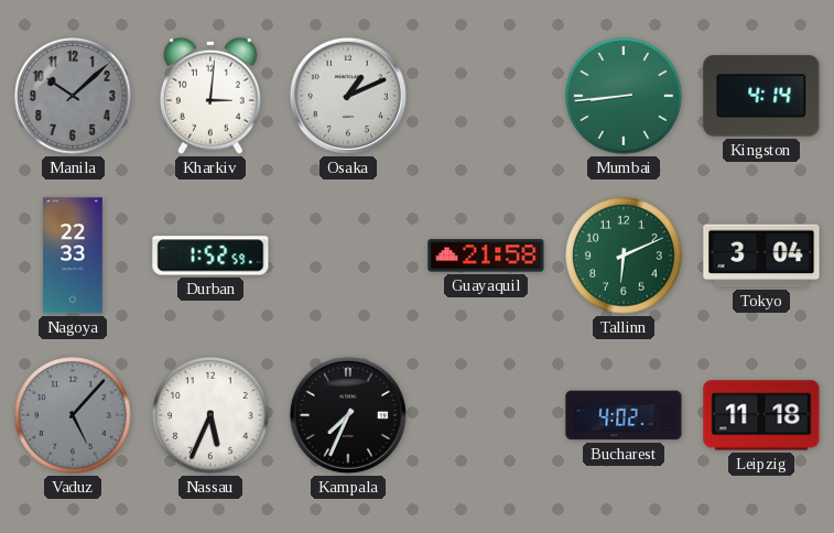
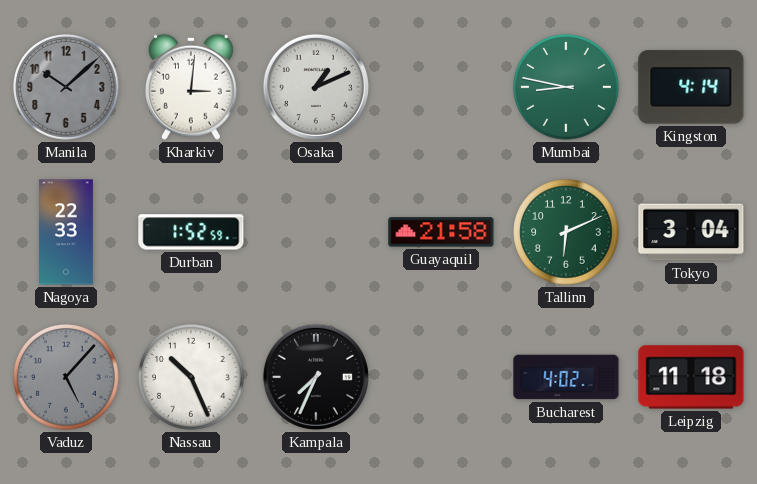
Mumbai: 8:44 -> 8:47 (566, 87)
Nassau: 5:34 -> 10:26 (191, 377)
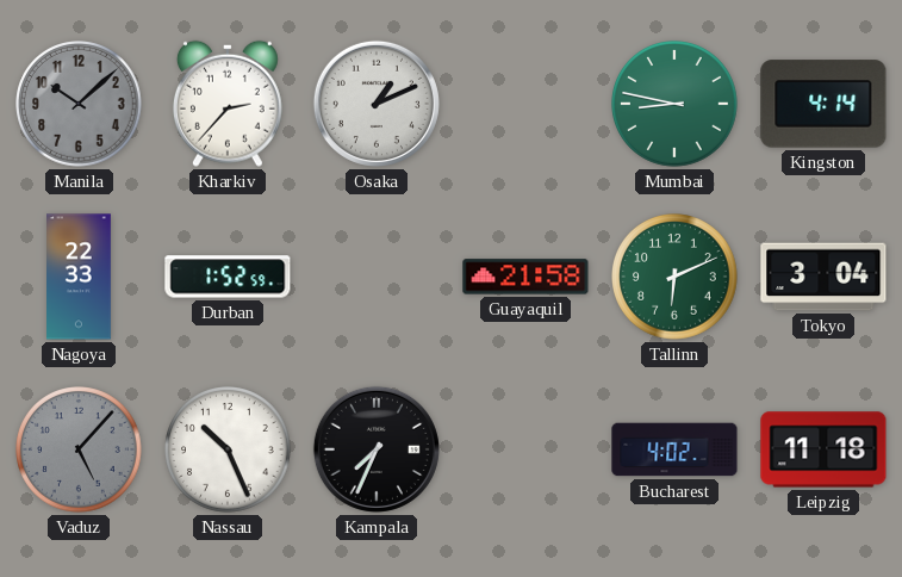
Kharkiv: 3:01 -> 2:37 (228, 104)
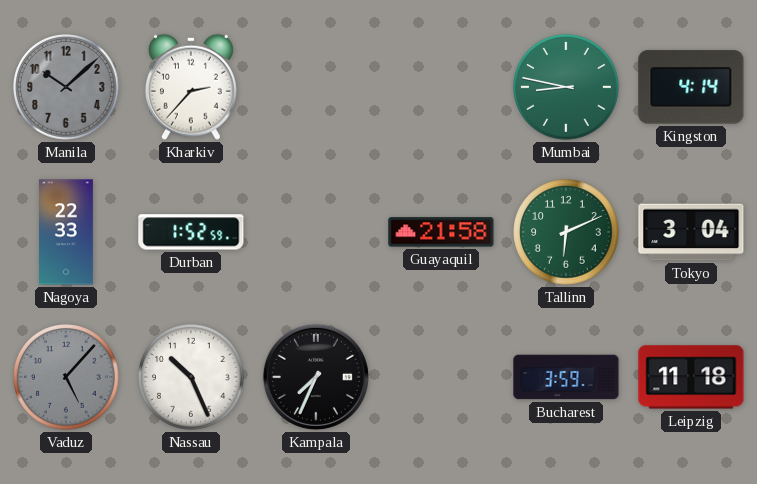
Osaka: 1:11 -> none (377, 104)
Bucharest: 4:02 -> 3:59 (566, 377)
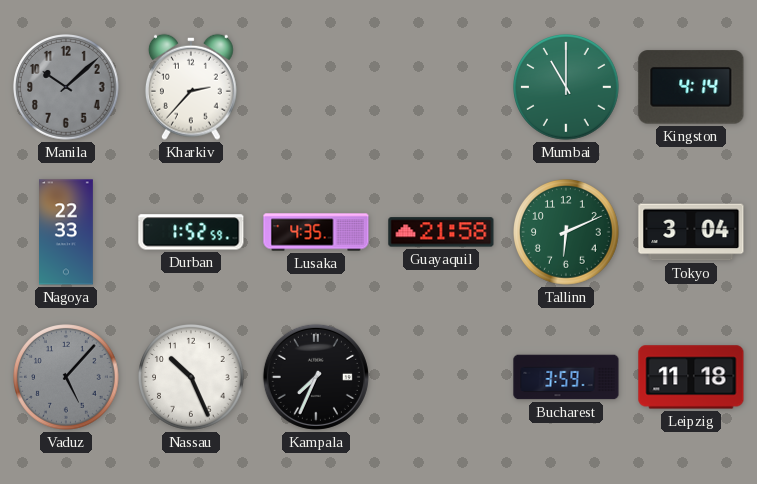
Mumbai: 8:47 -> 11:00 (566, 87)
Lusaka: none -> 4:35 (316, 232)
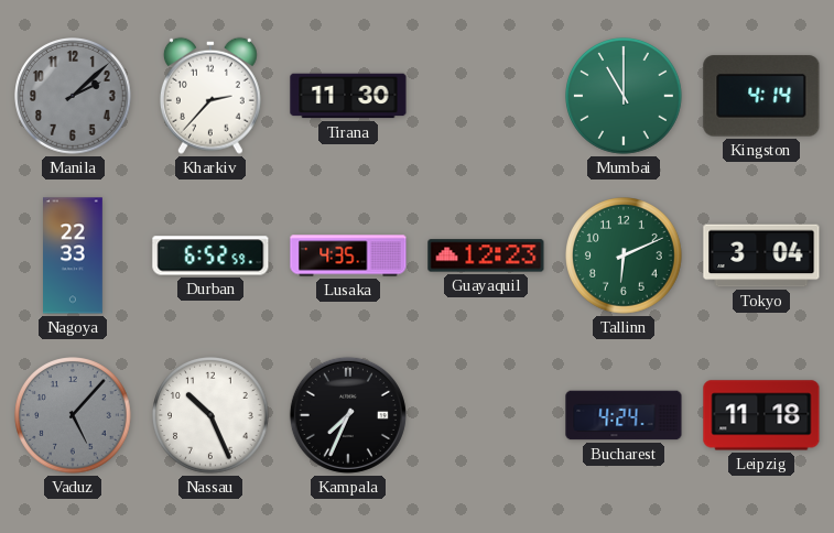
Manila: 10:08 -> 2:08 (73, 96)
Tirana: none -> 11:30 (348, 96)
Durban: 1:52 -> 6:52 (210, 255)
Guayaquil: 21:58 -> 12:23 (486, 255)
Bucharest: 3:59 -> 4:24 (624, 415)
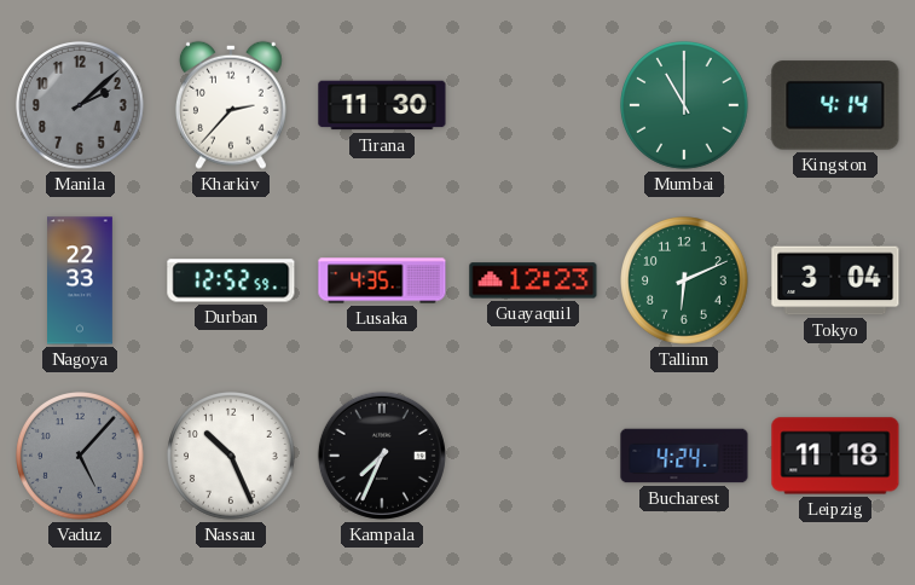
Durban: 6:52 -> 12:52 (231, 280)
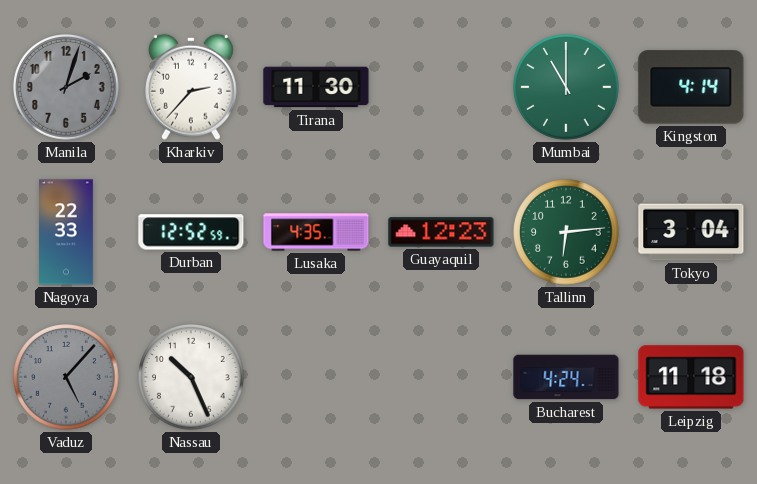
Manila: 2:08 -> 2:03 (66, 87)
Tallinn: 6:11 -> 6:14 (566, 232)
Kampala: 7:34 -> none (382, 456)
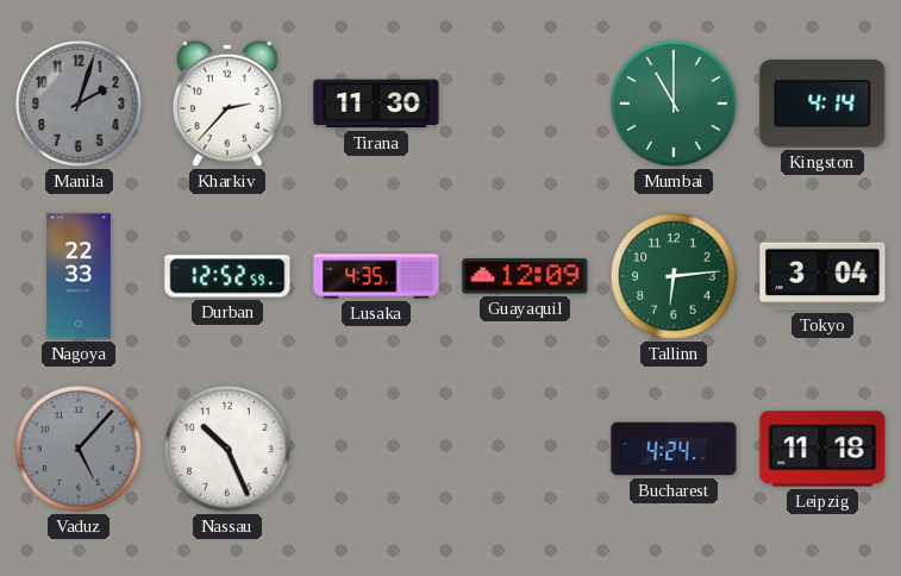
Guayaquil: 12:23 -> 12:09 (525, 276)
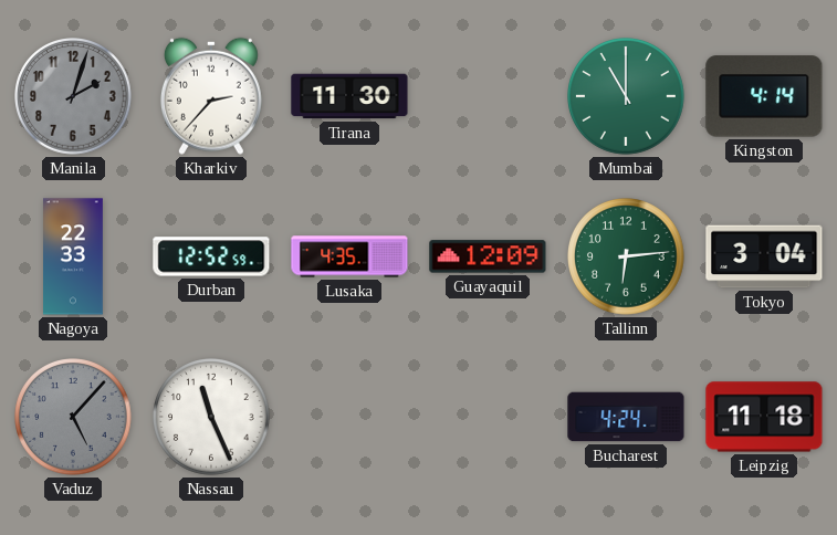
Nassau: 10:26 -> 11:26 (211, 417)
